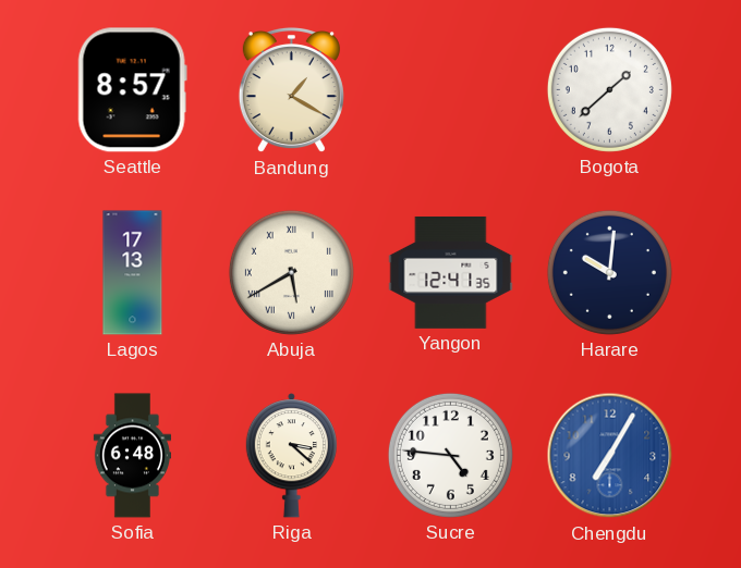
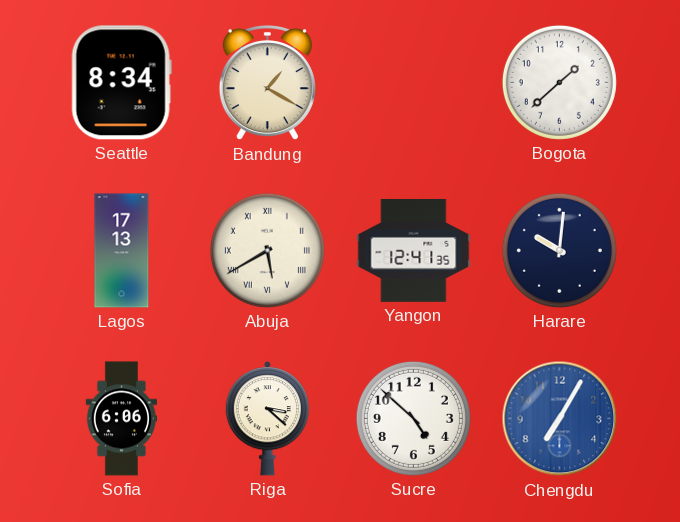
Seattle: 8:57 -> 8:34 (121, 83)
Sofia: 6:48 -> 6:06 (121, 419)
Sucre: 4:46 -> 4:52 (413, 418)
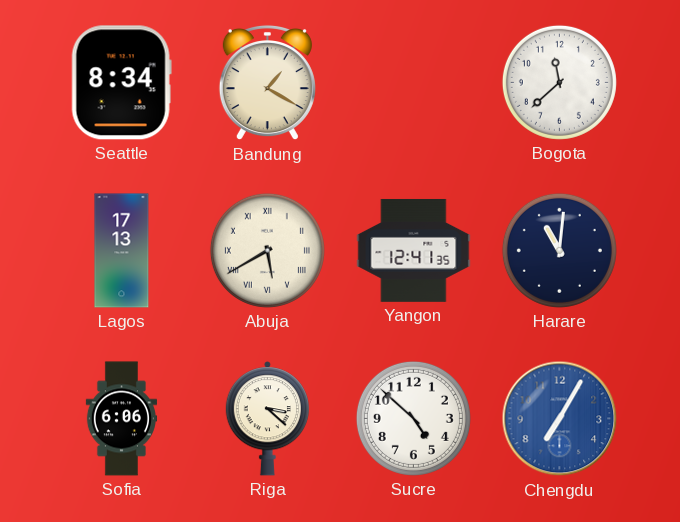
Bogota: 1:38 -> 11:38 (559, 82)
Harare: 10:01 -> 11:01 (559, 250)
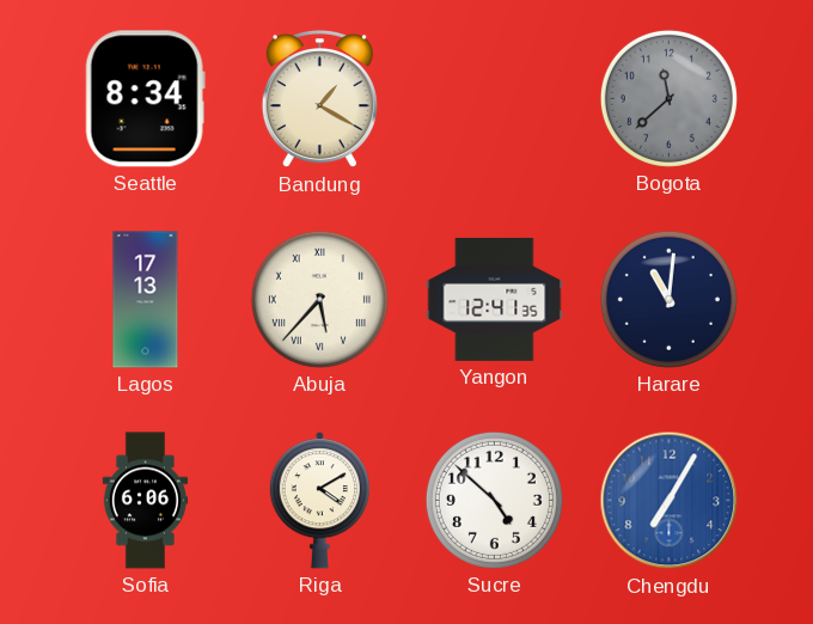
Bogota dial: white -> grey (668, 98)
Abuja: 5:40 -> 5:37 (319, 299)
Riga: 3:22 -> 4:10 (319, 501)
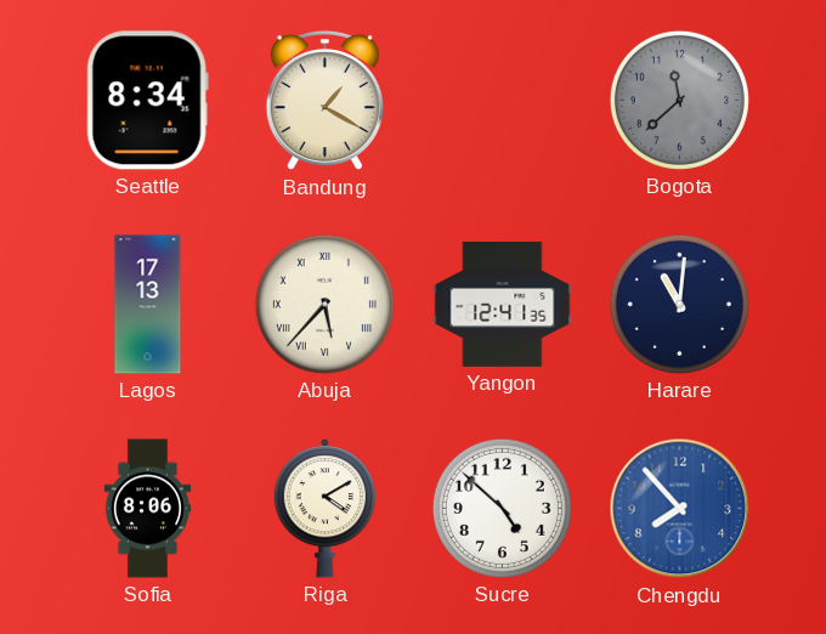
Sofia: 6:06 -> 8:06 (147, 509)
Chengdu: 7:05 -> 7:53 (680, 509)
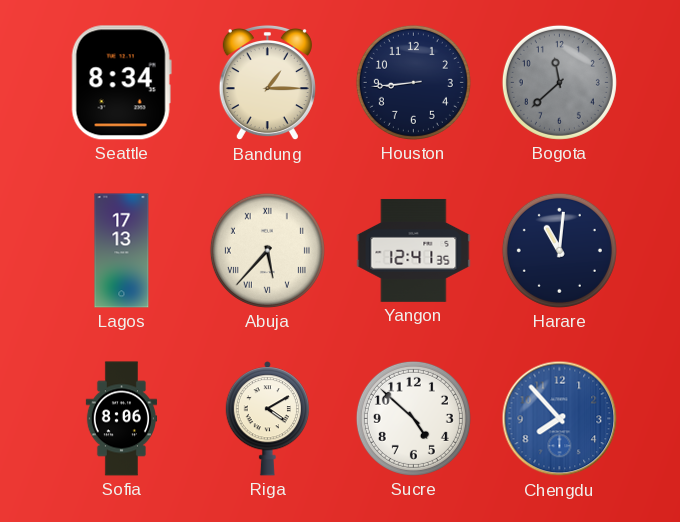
Bandung: 1:20 -> 1:15 (267, 83)
Houston: none -> 8:44 (413, 82)
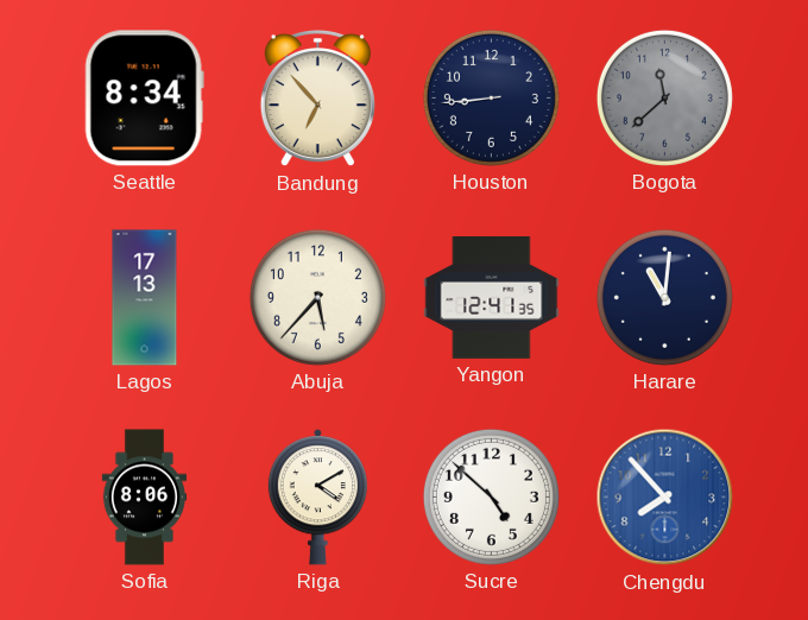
Bandung: 1:15 -> 6:53 (317, 99)
Abuja numerals: Roman -> Arabic (317, 297)
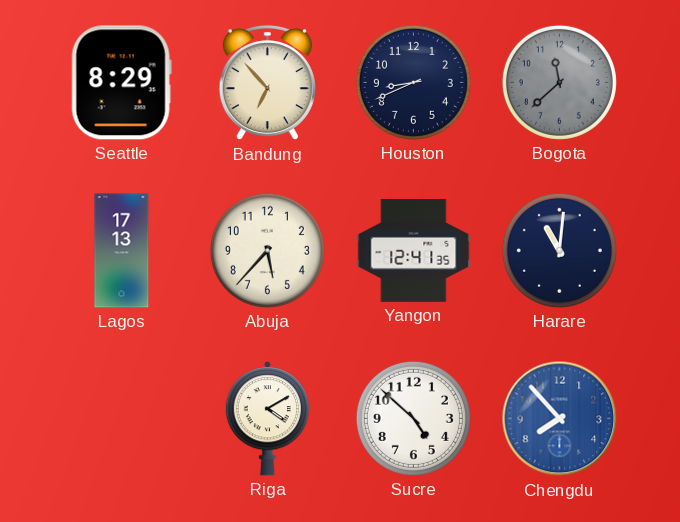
Seattle: 8:34 -> 8:29 (121, 83)
Houston: 8:44 -> 8:41 (413, 82)
Sofia: 8:06 -> none (144, 498)
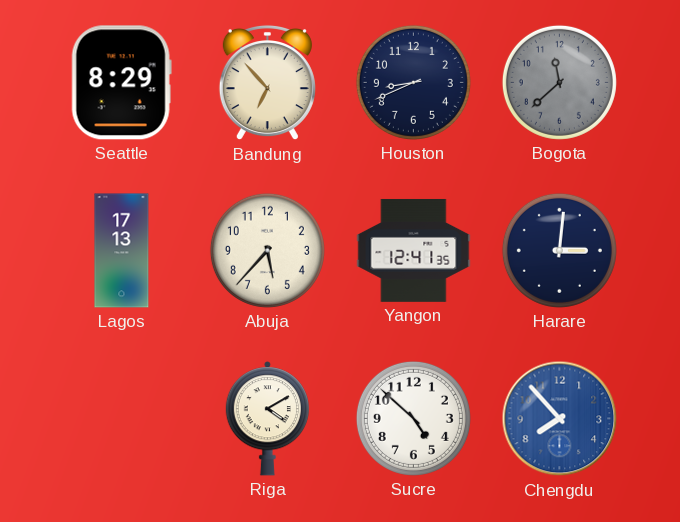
Harare: 11:01 -> 3:01 (559, 250)
